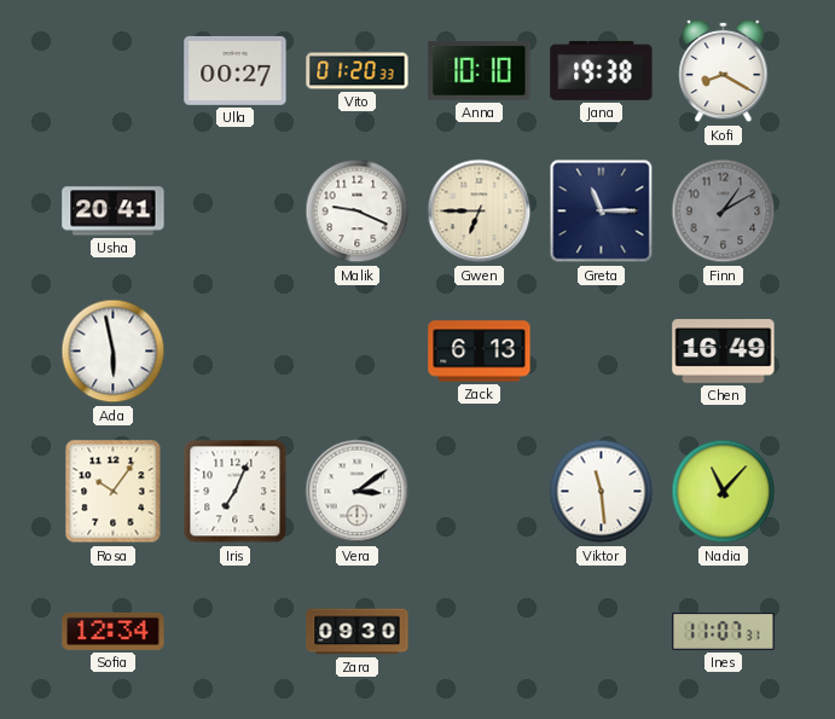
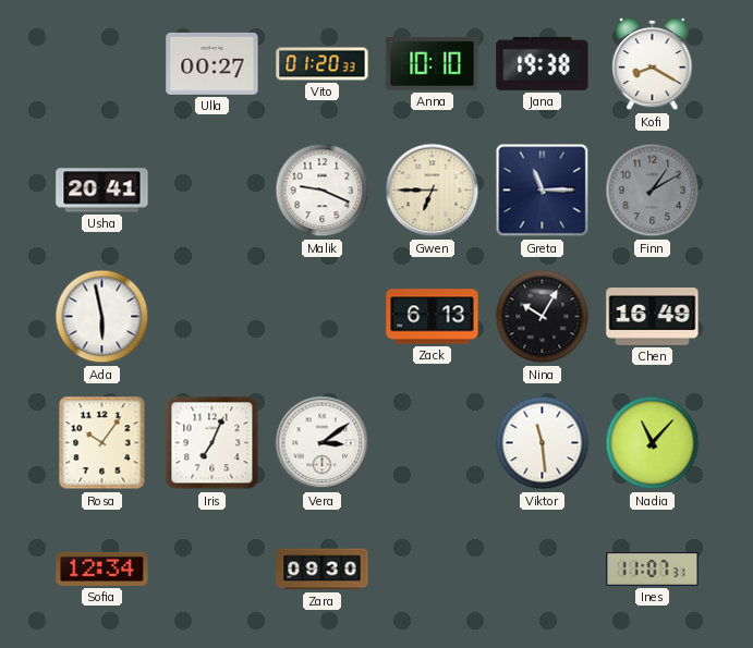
Nina: none -> 10:05 (543, 317)
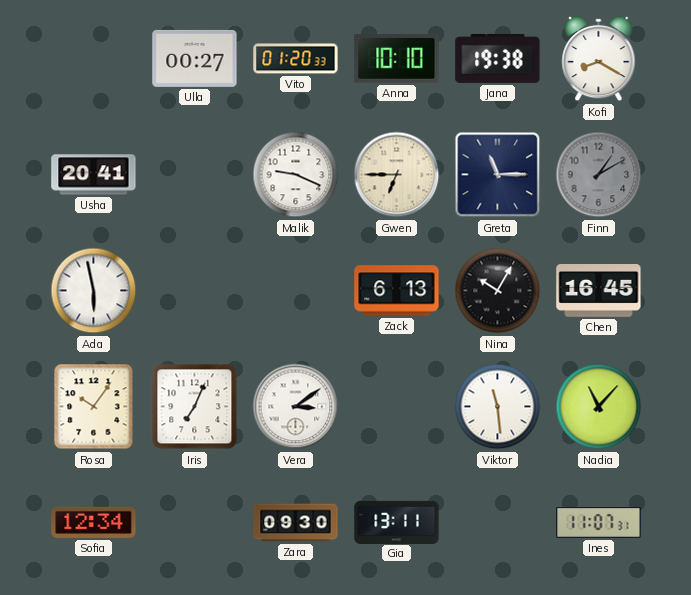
Chen: 16:49 -> 16:45 (599, 291)
Gia: none -> 13:11 (397, 522)
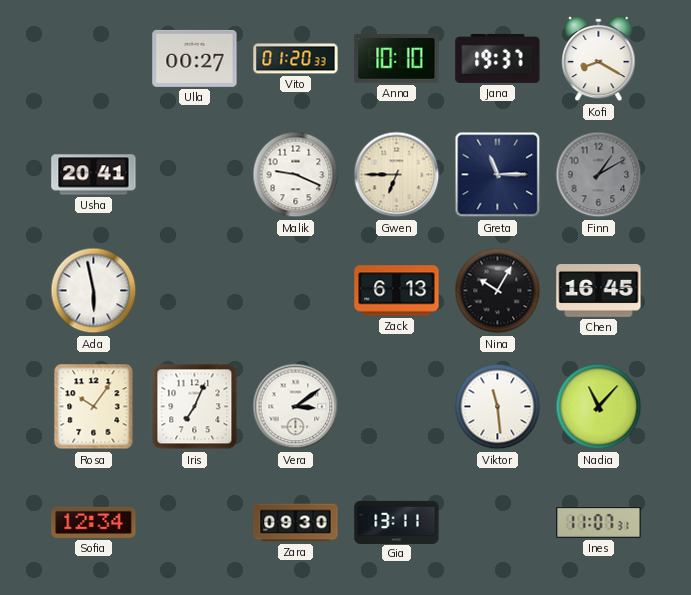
Jana: 19:38 -> 19:37 (498, 58)
